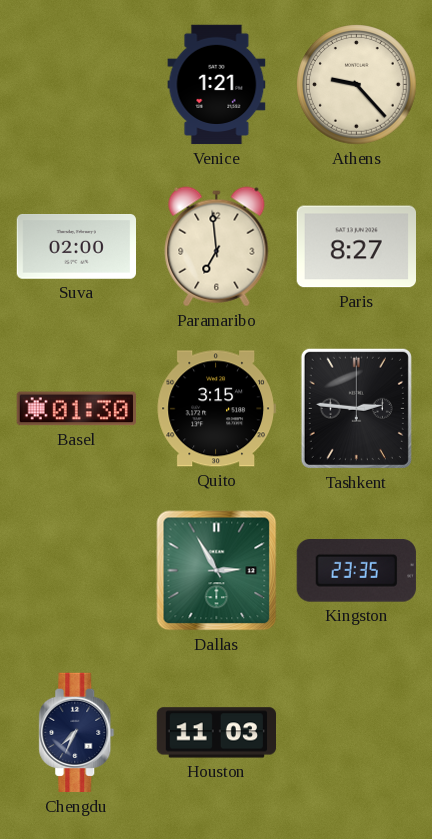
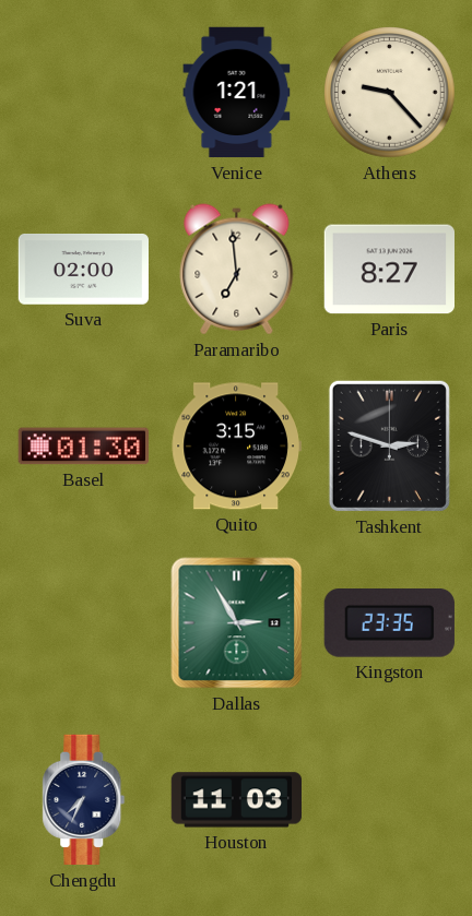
Tashkent: 2:46 -> 2:48 (389, 445)
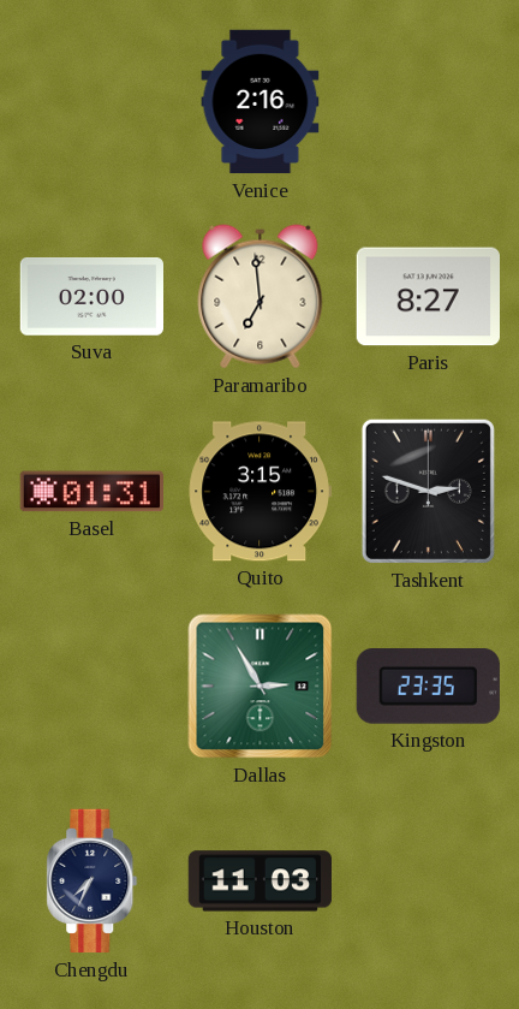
Venice: 1:21 -> 2:16 (261, 102)
Athens: 9:23 -> none (390, 93)
Basel: 01:30 -> 01:31 (91, 492)
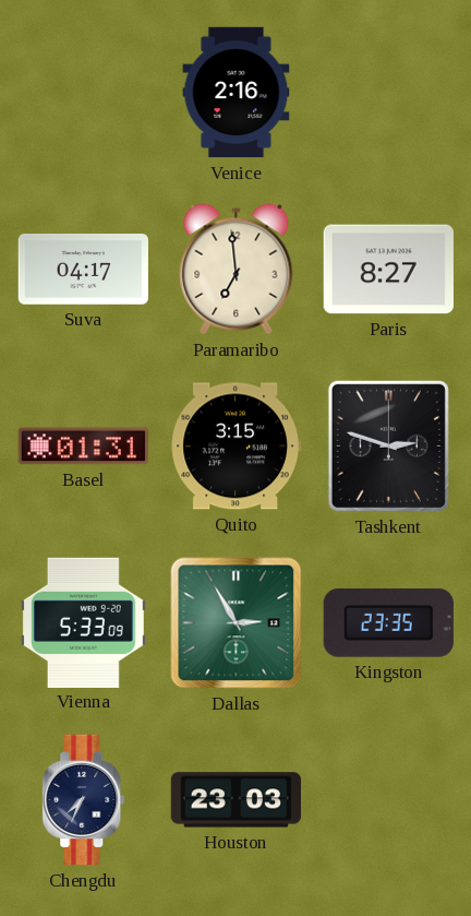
Suva: 02:00 -> 04:17 (83, 270)
Vienna: none -> 5:33 (83, 622)
Houston: 11:03 -> 23:03 (235, 800)
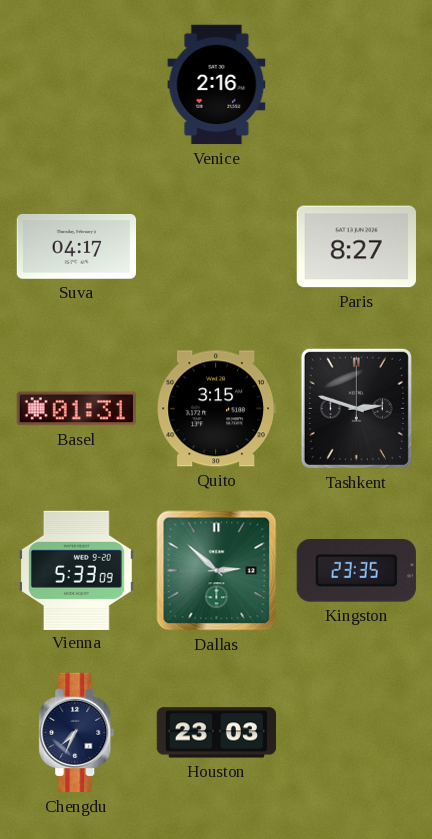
Paramaribo: 6:59 -> none (237, 270)
Dallas: 2:55 -> 2:52 (217, 571)
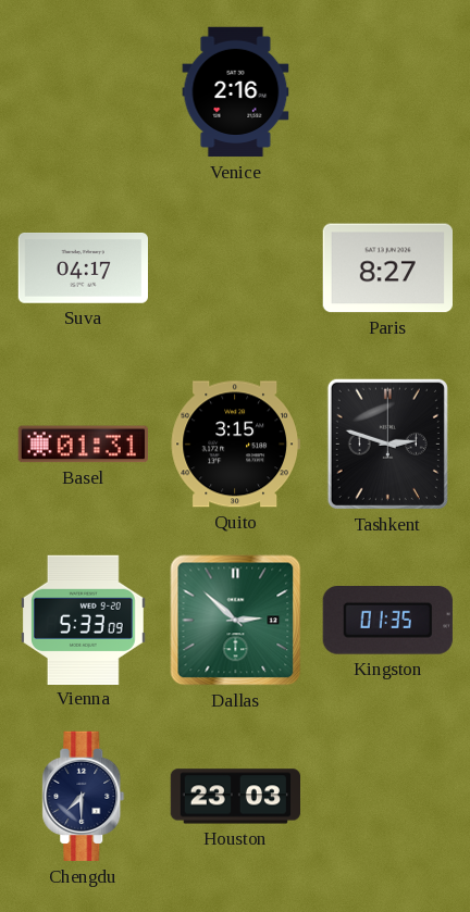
Kingston: 23:35 -> 01:35 (387, 621)
Chengdu: 7:34 -> 7:30 (84, 797)
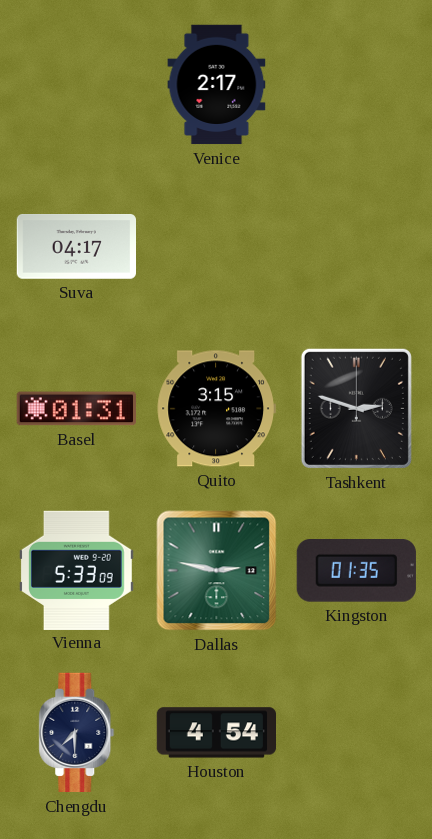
Venice: 2:16 -> 2:17 (217, 85)
Paris: 8:27 -> none (387, 268)
Dallas: 2:52 -> 2:47 (217, 571)
Houston: 23:03 -> 4:54 (216, 733)
